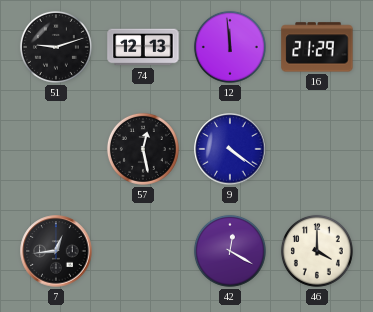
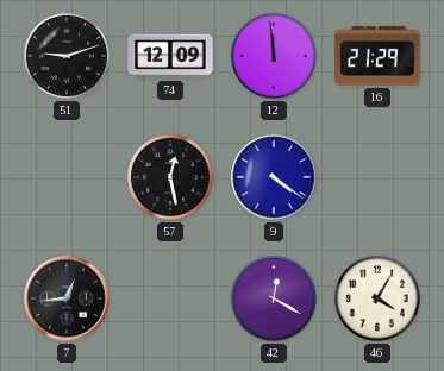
74: 12:13 -> 12:09 (170, 56)
46: 4:00 -> 4:05 (377, 298)
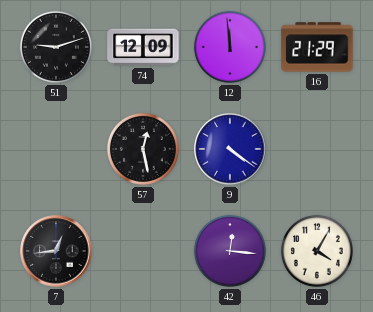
42: 12:20 -> 12:16 (230, 251)
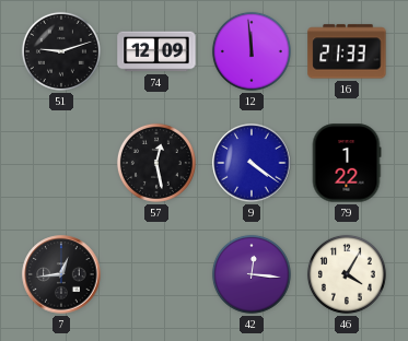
16: 21:29 -> 21:33 (347, 51)
79: none -> 1:22 (347, 163)
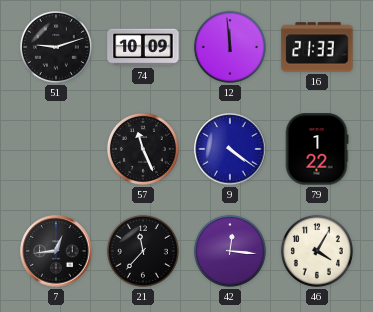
74: 12:09 -> 10:09 (143, 47)
57: 12:28 -> 11:26 (143, 149)
21: none -> 11:37 (143, 251)
